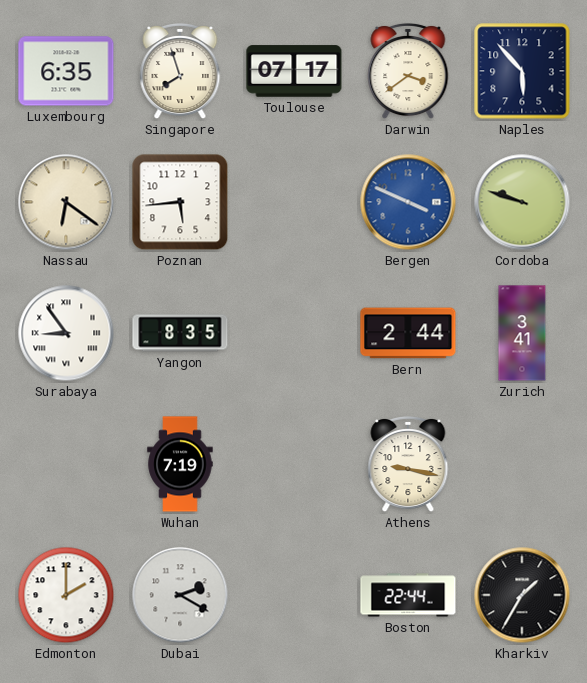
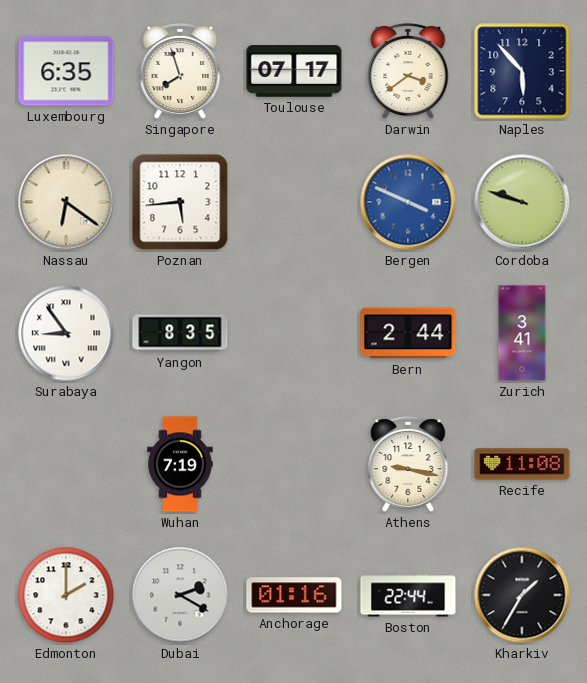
Recife: none -> 11:08 (522, 464)
Anchorage: none -> 01:16 (294, 595)
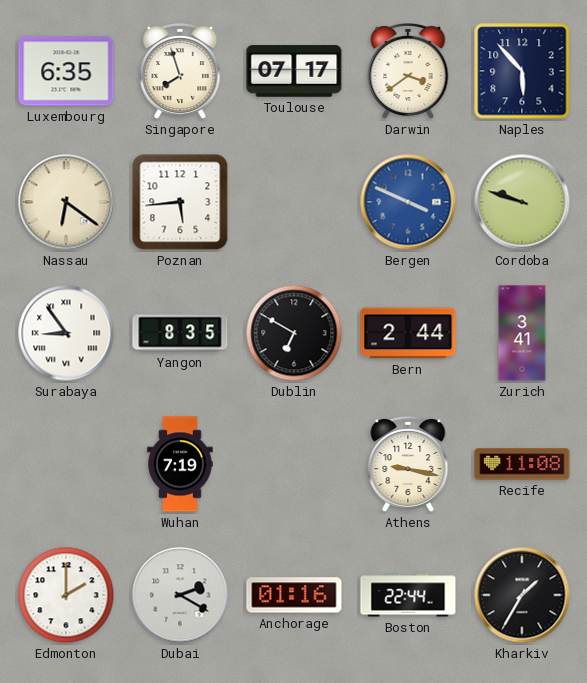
Dublin: none -> 6:50 (294, 333)
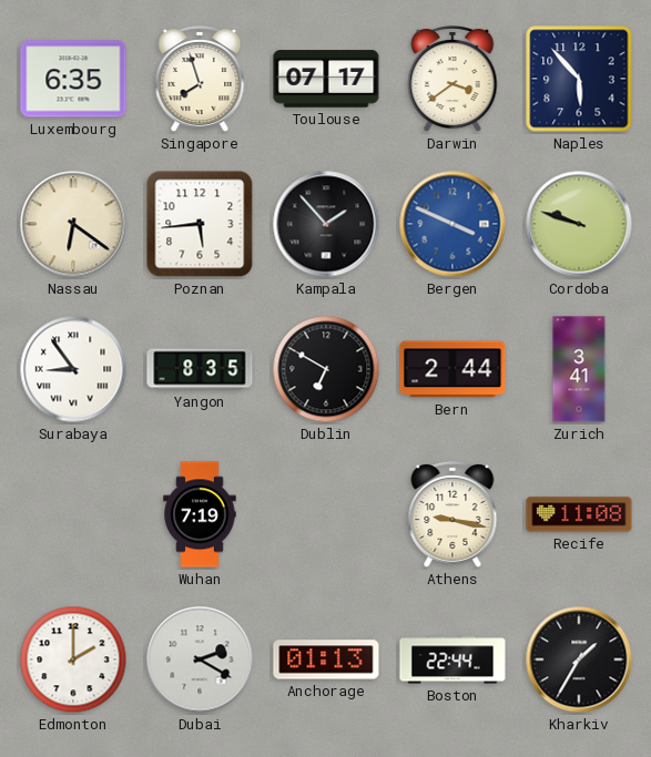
Kampala: none -> 1:53 (326, 224)
Anchorage: 01:16 -> 01:13 (326, 659)
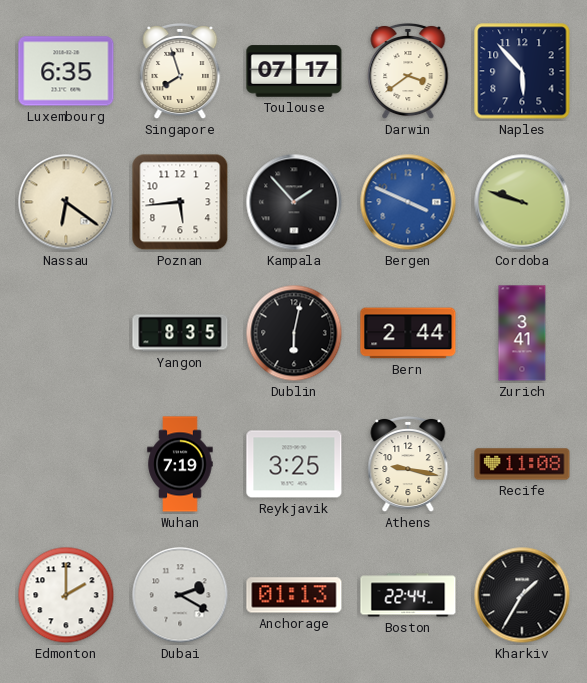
Surabaya: 8:54 -> none (73, 369)
Dublin: 6:50 -> 6:02 (294, 333)
Reykjavik: none -> 3:25 (294, 464)
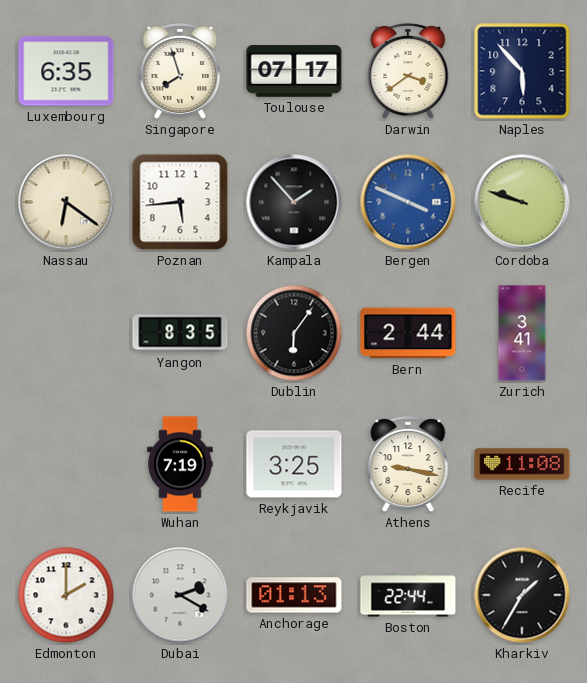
Dublin: 6:02 -> 6:06 (294, 333)
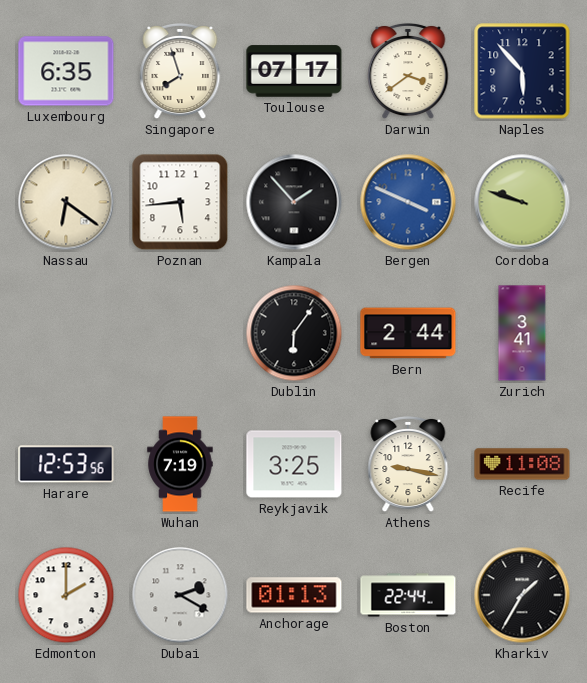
Yangon: 8:35 -> none (180, 333)
Harare: none -> 12:53 (66, 464)
